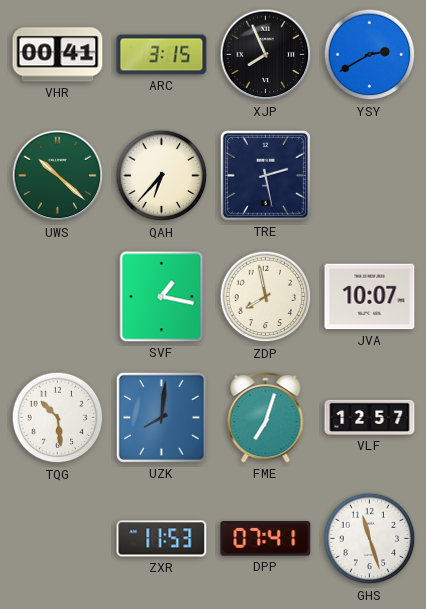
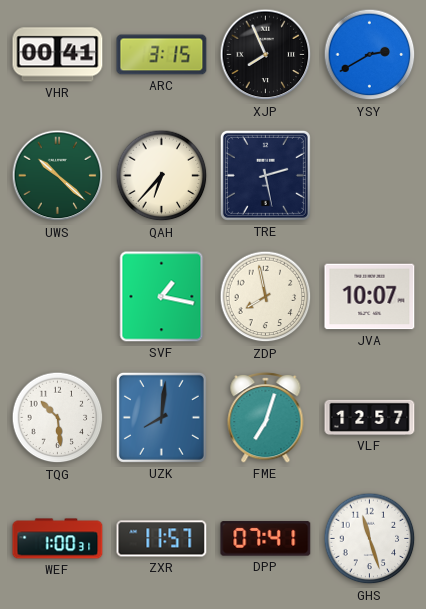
WEF: none -> 1:00 (58, 539)
ZXR: 11:53 -> 11:57 (162, 539)
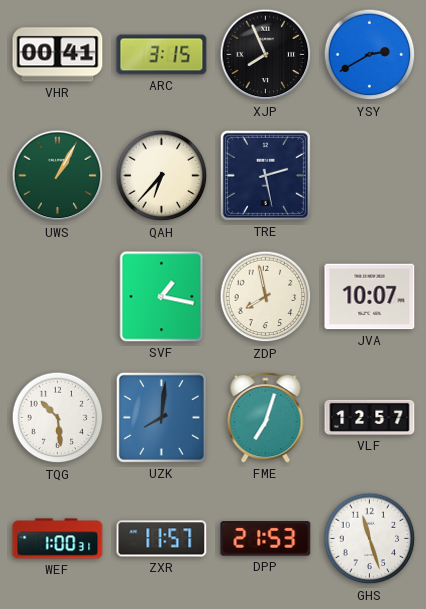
UWS: 10:22 -> 1:05 (58, 176)
DPP: 07:41 -> 21:53 (266, 539)
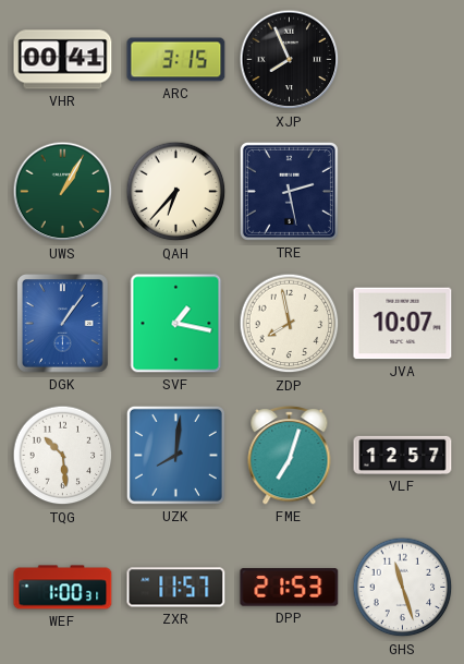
YSY: 2:40 -> none (370, 55)
DGK: none -> 1:06 (63, 324)
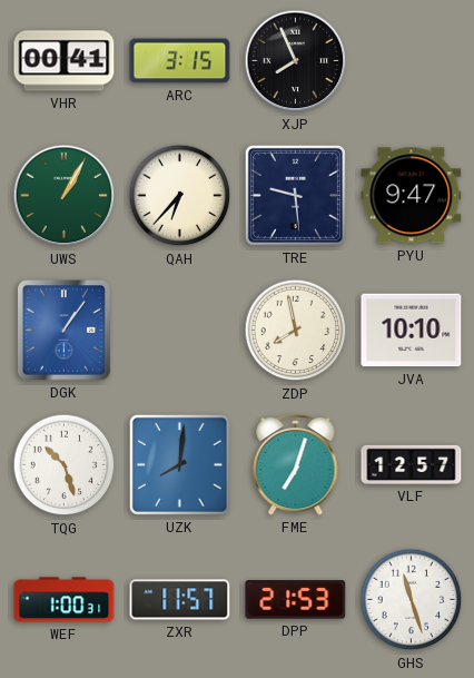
TRE: 2:28 -> 9:29 (295, 195)
PYU: none -> 9:47 (412, 196)
SVF: 1:17 -> none (176, 324)
JVA: 10:07 -> 10:10 (412, 331)
TQG: 10:29 -> 10:27 (65, 465)
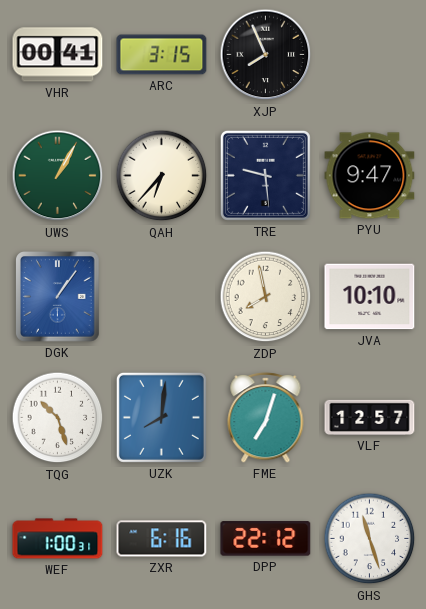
ZXR: 11:57 -> 6:16 (162, 539)
DPP: 21:53 -> 22:12 (266, 539)
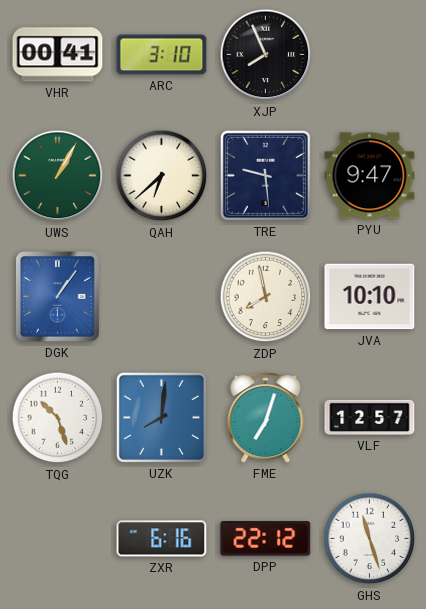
ARC: 3:15 -> 3:10 (162, 55)
QAH: 6:37 -> 6:38 (162, 176)
WEF: 1:00 -> none (58, 539)
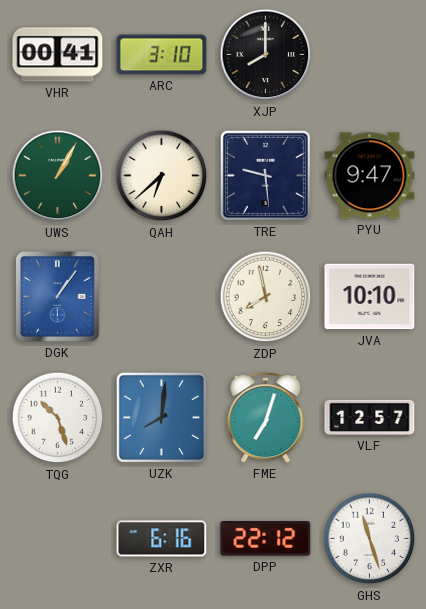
XJP: 7:56 -> 8:00 (266, 55)
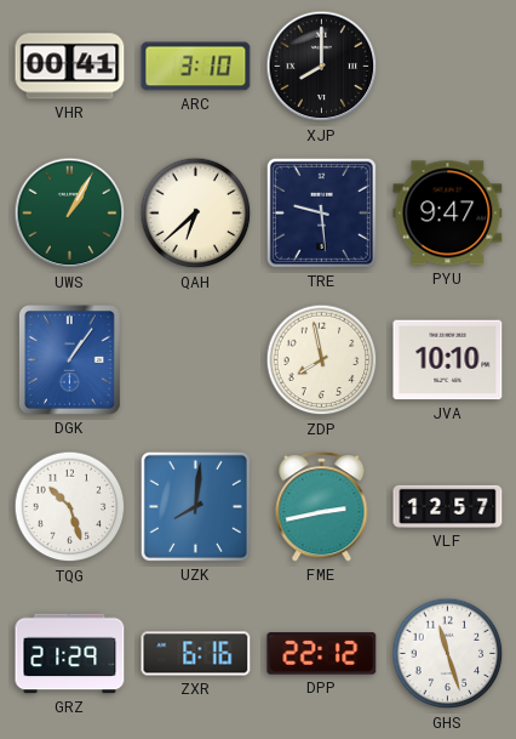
FME: 7:03 -> 2:43 (322, 507)
GRZ: none -> 21:29 (70, 654)
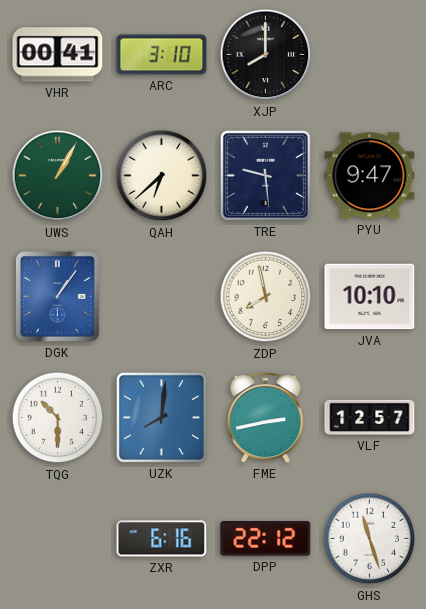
TQG: 10:27 -> 10:30 (58, 418)
GRZ: 21:29 -> none (70, 654)
